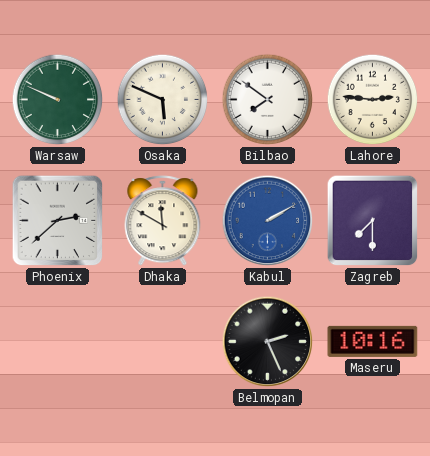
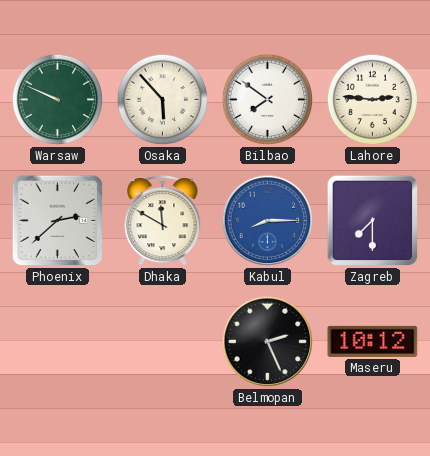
Osaka: 5:49 -> 5:53 (163, 100)
Kabul: 2:10 -> 8:15 (268, 221)
Maseru: 10:16 -> 10:12 (373, 341)
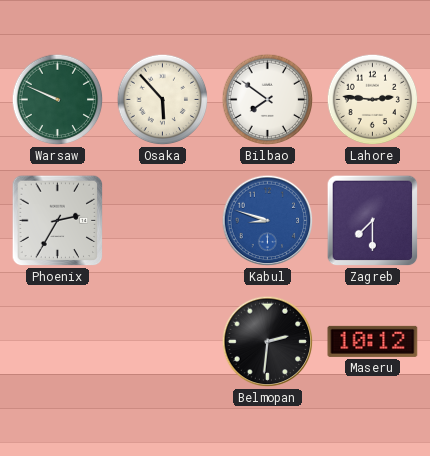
Phoenix: 2:38 -> 2:35 (58, 221)
Dhaka: 11:50 -> none (163, 221)
Kabul: 8:15 -> 8:48 (268, 221)
Belmopan: 2:26 -> 2:31 (268, 342)
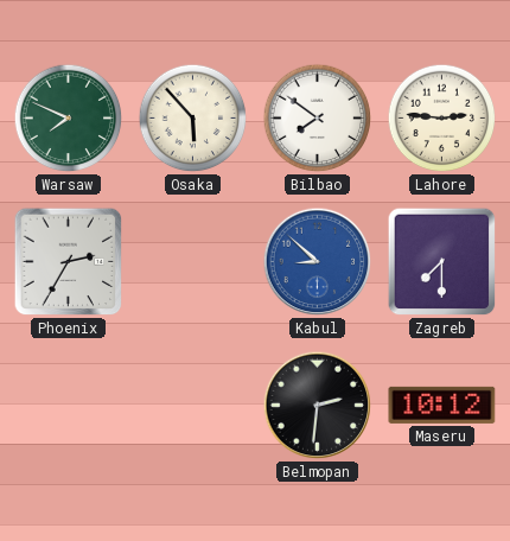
Warsaw: 9:49 -> 7:49 (69, 119)
Kabul: 8:48 -> 8:52 (318, 262)
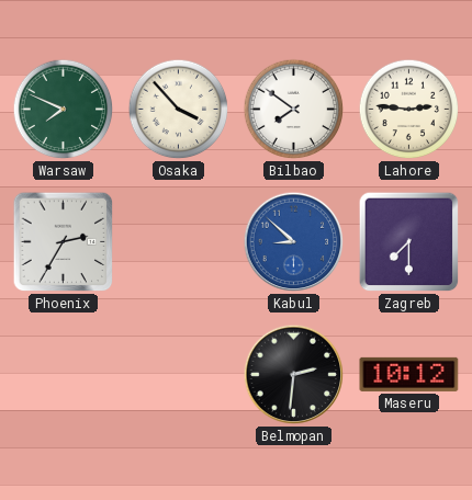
Osaka: 5:53 -> 3:53 (179, 110)
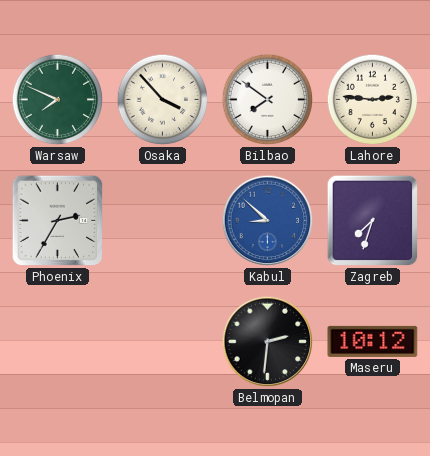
Zagreb: 7:30 -> 7:33 (373, 221)
